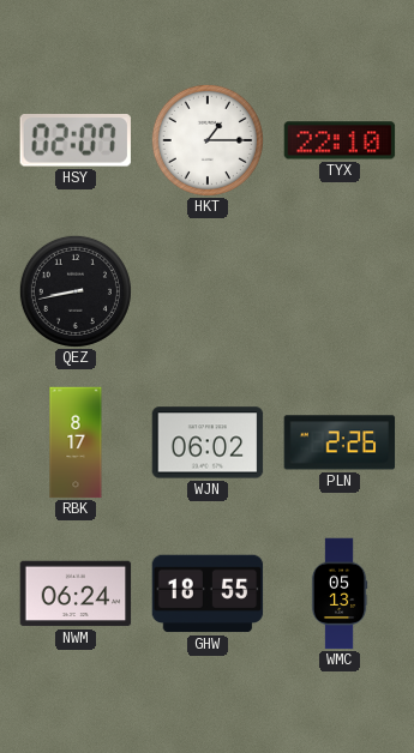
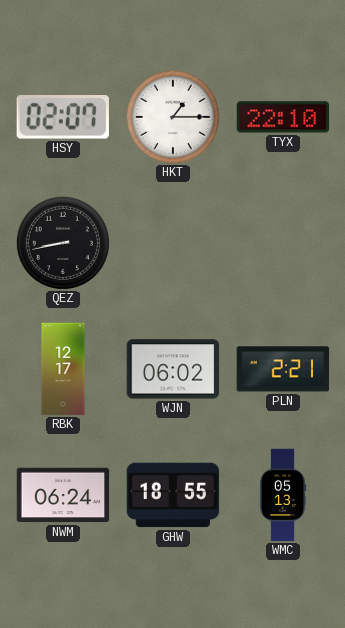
RBK: 8:17 -> 12:17 (63, 369)
PLN: 2:26 -> 2:21 (283, 369)
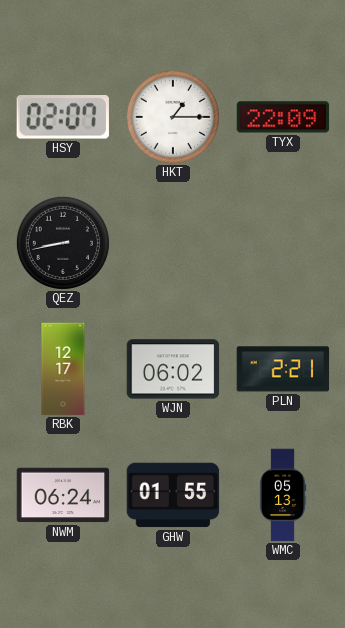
TYX: 22:10 -> 22:09 (283, 117)
GHW: 18:55 -> 01:55 (173, 495)
